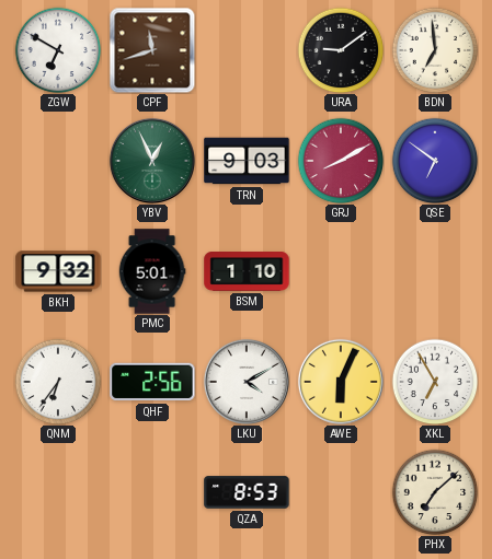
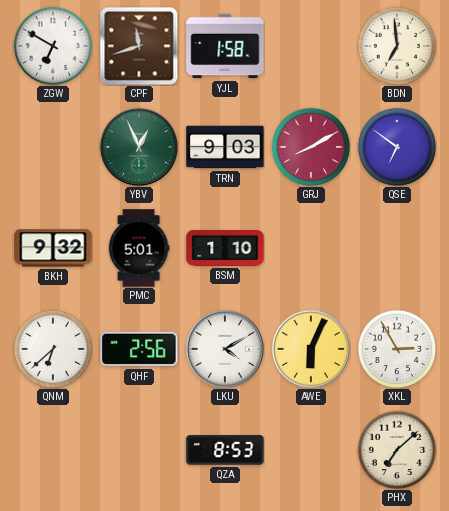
YJL: none -> 1:58 (225, 46)
URA: 9:09 -> none (341, 50)
QNM: 6:36 -> 6:38 (53, 349)
XKL: 6:55 -> 2:55 (397, 349)
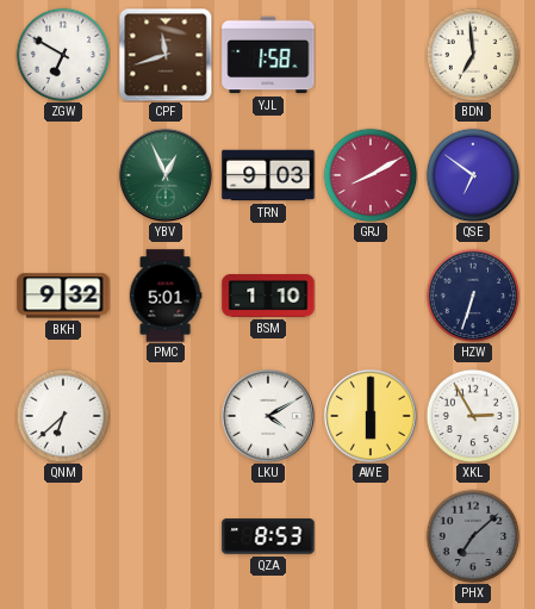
HZW: none -> 6:33 (473, 296)
QHF: 2:56 -> none (139, 349)
AWE: 6:04 -> 6:00 (371, 416)
PHX dial: cream -> grey (473, 536)
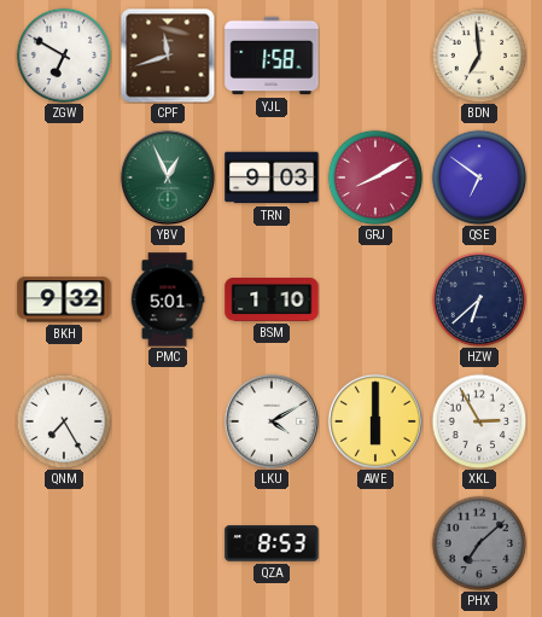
HZW: 6:33 -> 6:38 (479, 299)
QNM: 6:38 -> 7:25 (64, 421)
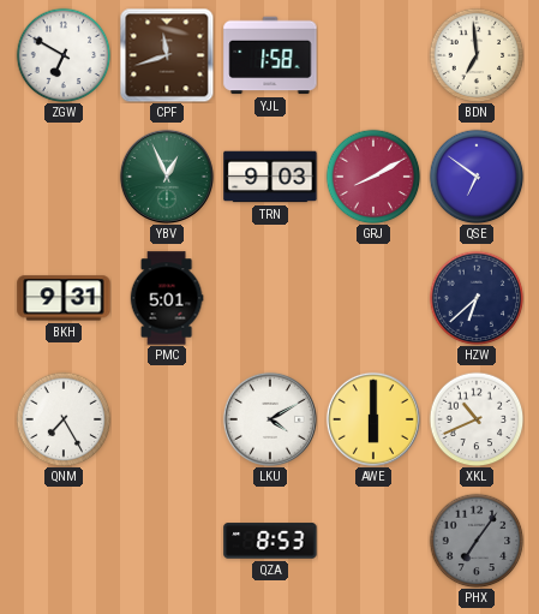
BKH: 9:32 -> 9:31 (64, 298)
BSM: 1:10 -> none (272, 301)
XKL: 2:55 -> 10:41 (477, 419)
PHX: 7:08 -> 7:06 (477, 541)
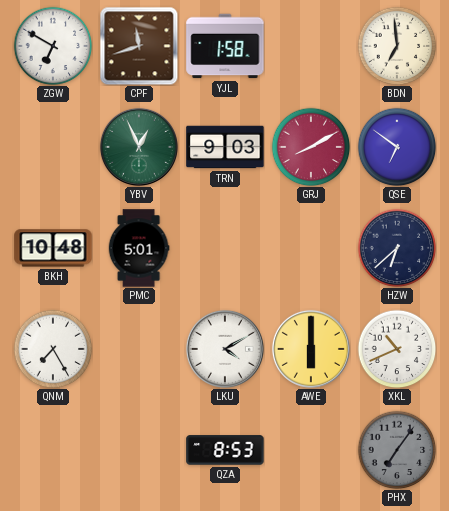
BKH: 9:31 -> 10:48 (53, 248)
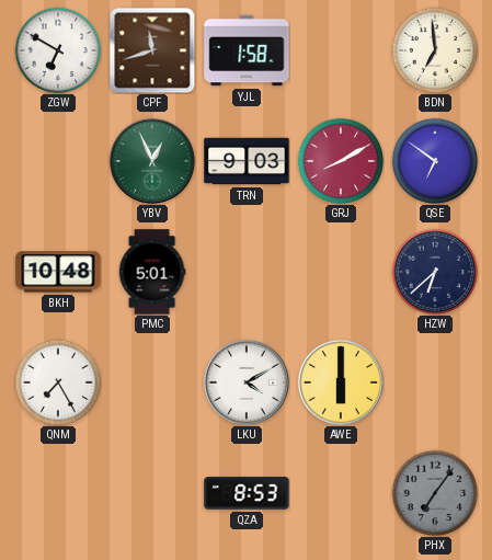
XKL: 10:41 -> none (397, 349)
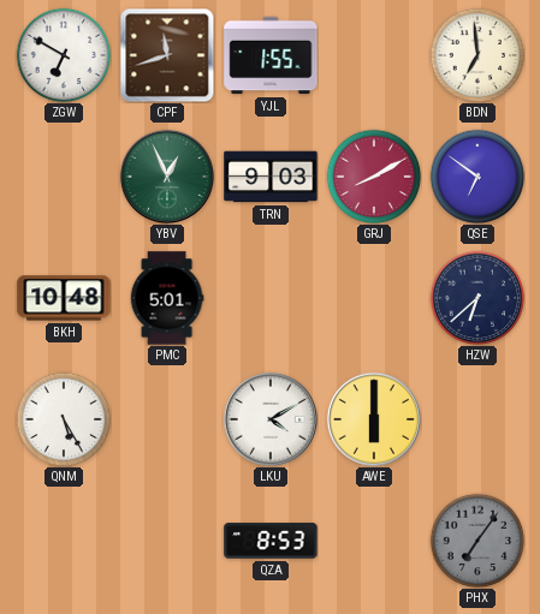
YJL: 1:58 -> 1:55 (271, 55)
QNM: 7:25 -> 5:25 (64, 419)
